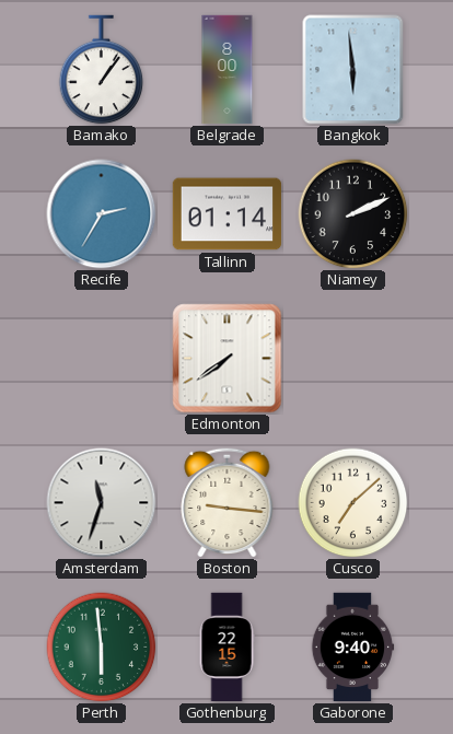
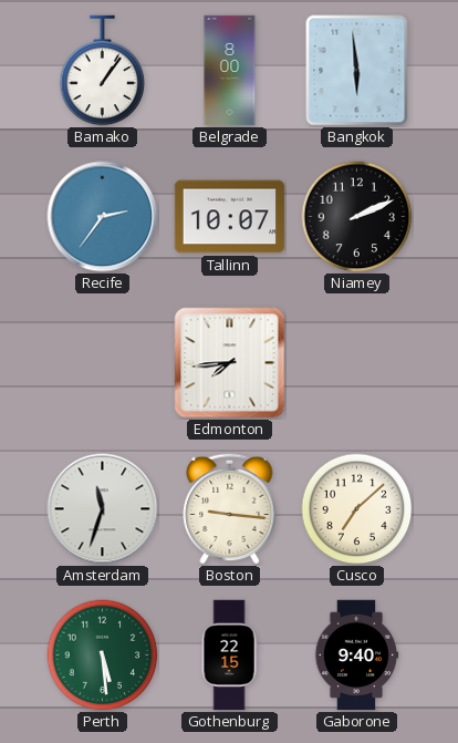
Recife: 2:35 -> 2:36 (103, 217)
Tallinn: 01:14 -> 10:07 (230, 217)
Edmonton: 7:39 -> 7:44 (230, 363)
Perth: 5:59 -> 5:29 (103, 656)
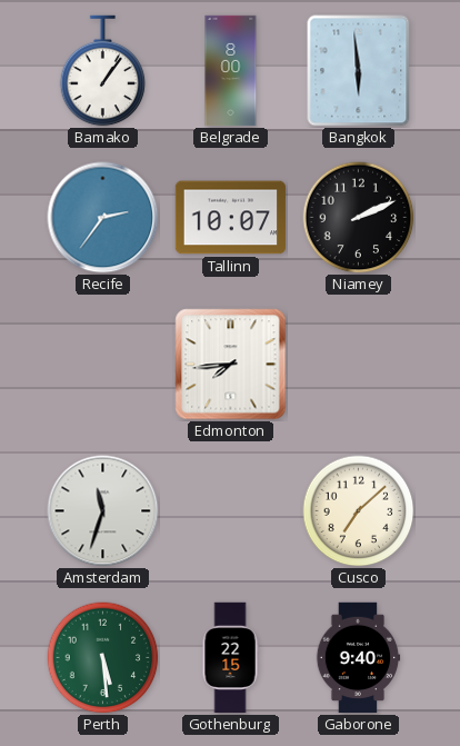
Boston: 9:16 -> none (230, 508)
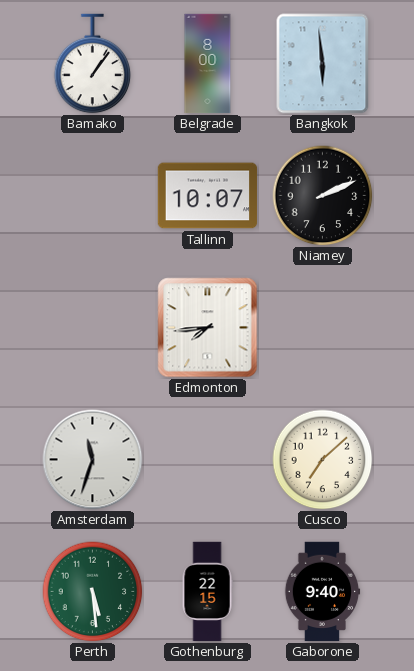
Recife: 2:36 -> none (103, 218)
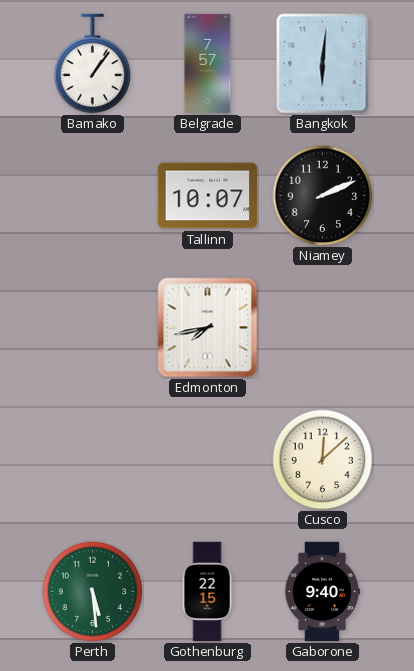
Belgrade: 8:00 -> 7:57 (208, 64)
Bangkok: 5:59 -> 6:01 (323, 64)
Edmonton: 7:44 -> 7:43 (208, 328)
Amsterdam: 11:33 -> none (93, 460)
Cusco: 7:08 -> 12:08 (323, 460)
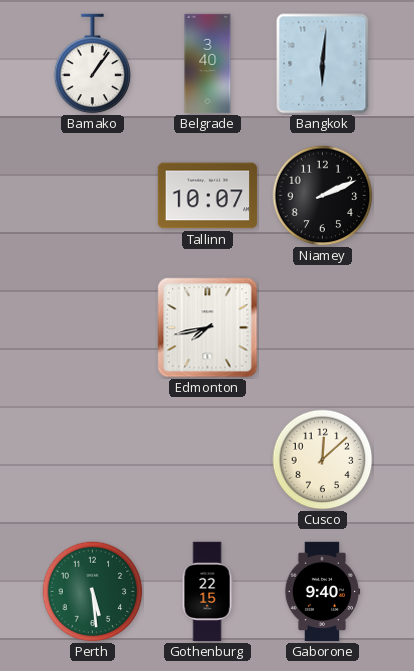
Belgrade: 7:57 -> 3:40 (208, 64)
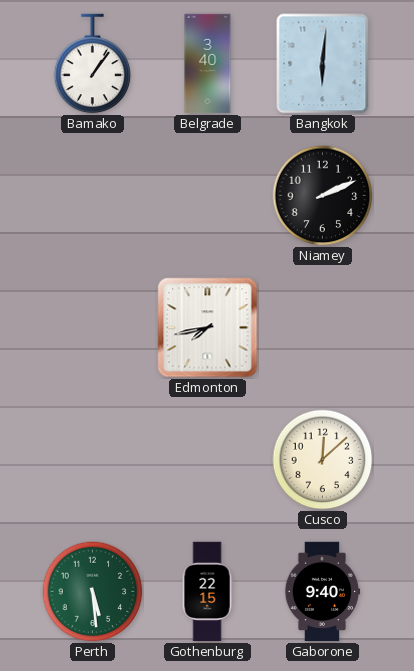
Tallinn: 10:07 -> none (208, 196)
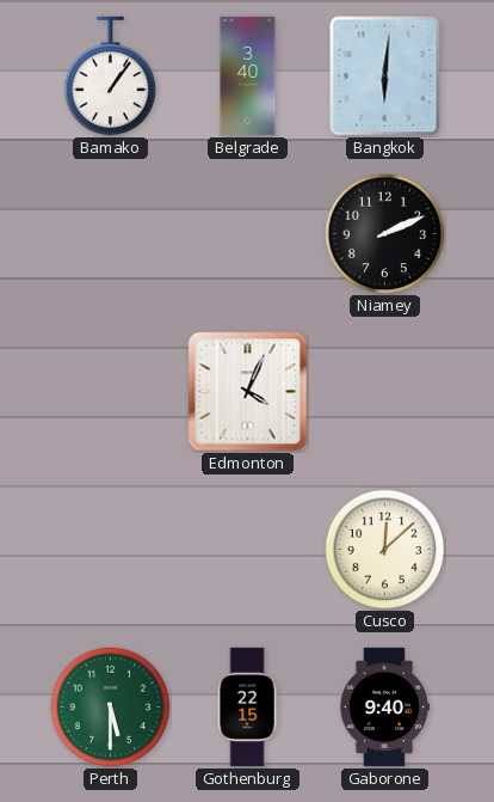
Edmonton: 7:43 -> 4:04 (248, 392)
Perth: 5:29 -> 5:30 (111, 708)
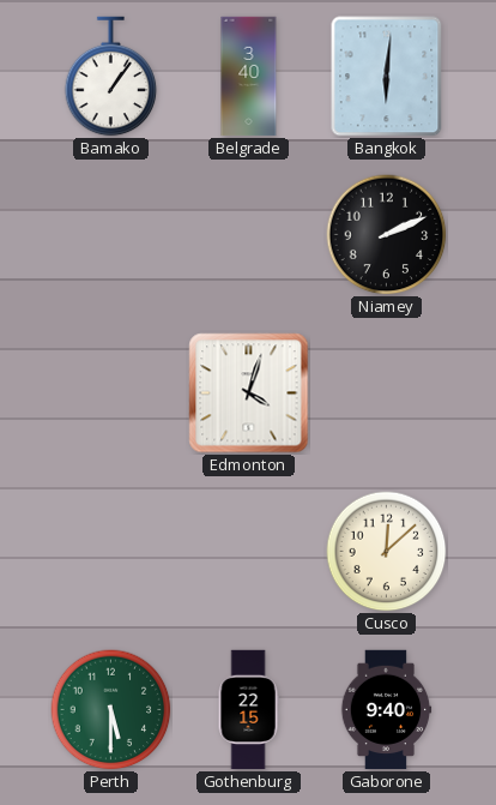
Edmonton: 4:04 -> 4:03 (249, 394)
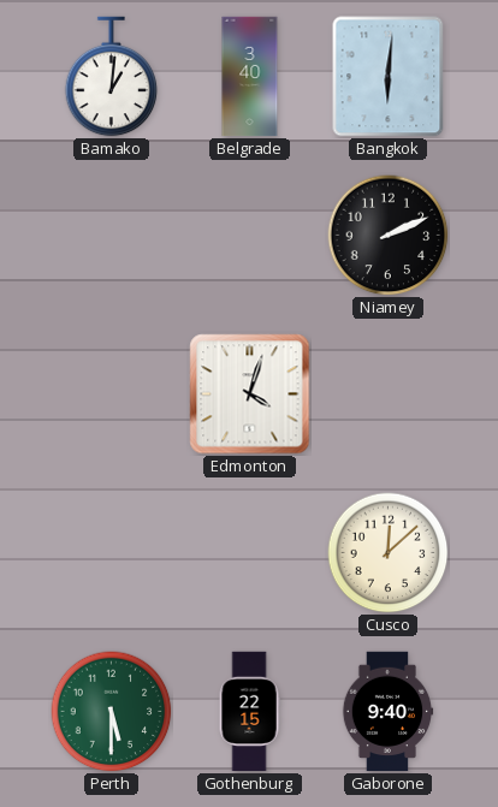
Bamako: 1:06 -> 1:01 (112, 77)
